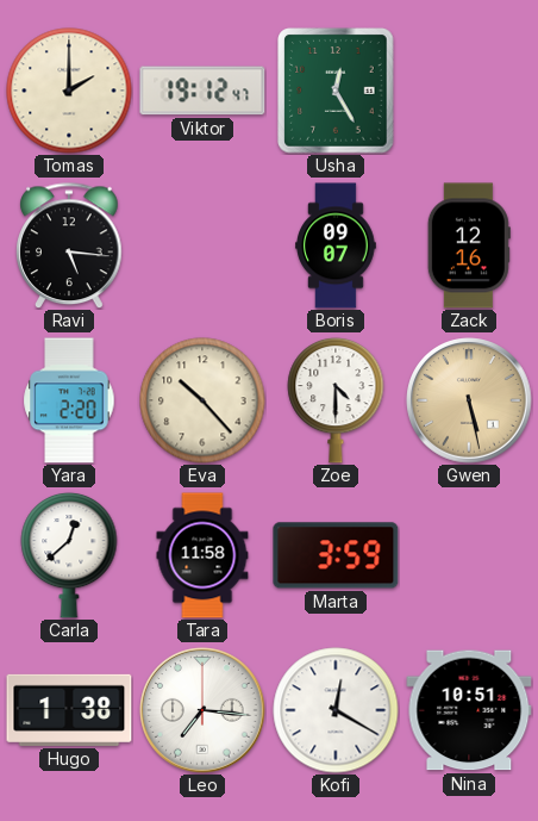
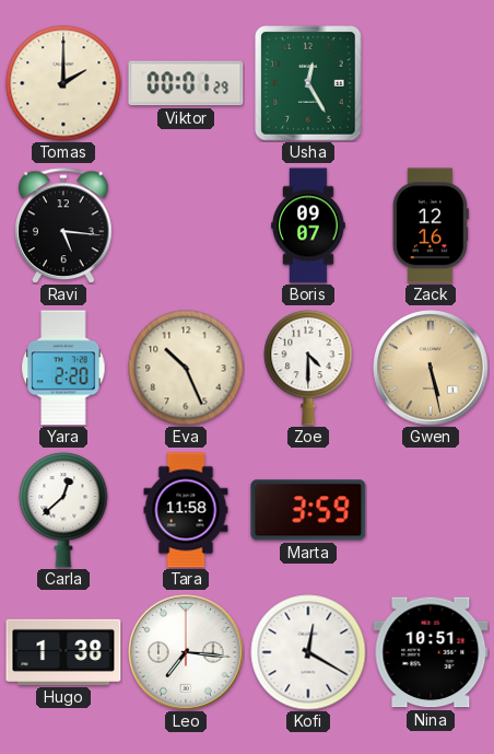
Viktor: 19:12 -> 00:01 (186, 83)
Eva: 10:23 -> 10:26 (186, 368)
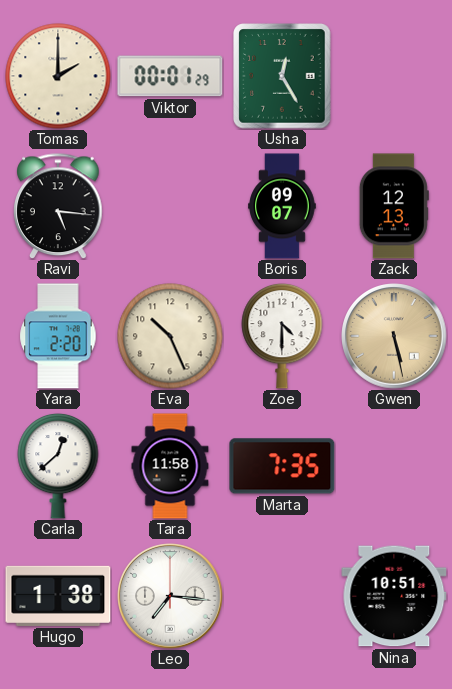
Zack: 12:16 -> 12:13 (394, 206)
Marta: 3:59 -> 7:35 (282, 466)
Kofi: 12:20 -> none (308, 652)
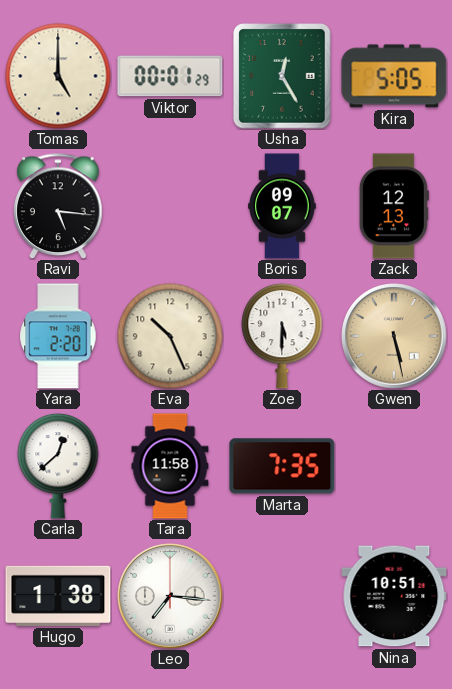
Tomas: 2:00 -> 5:00 (58, 76)
Kira: none -> 5:05 (394, 76)
Zoe: 4:30 -> 5:30 (282, 336)
